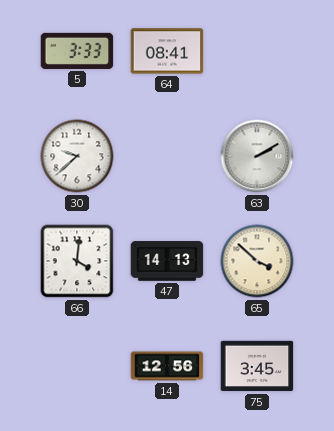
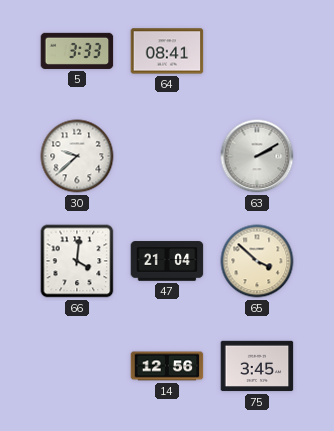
47: 14:13 -> 21:04 (167, 261)
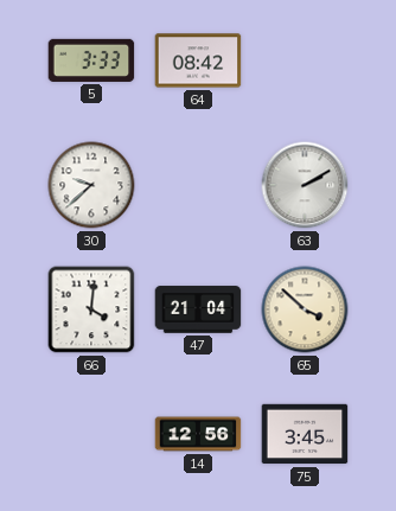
64: 08:41 -> 08:42 (198, 60)
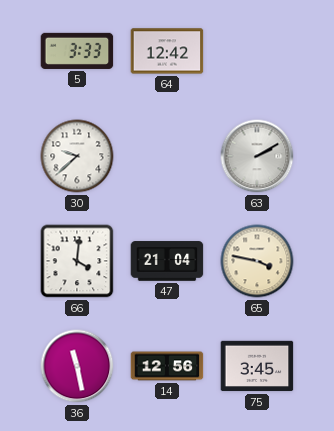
64: 08:42 -> 12:42 (167, 51)
65: 3:52 -> 3:47 (257, 261)
36: none -> 11:28 (77, 366)
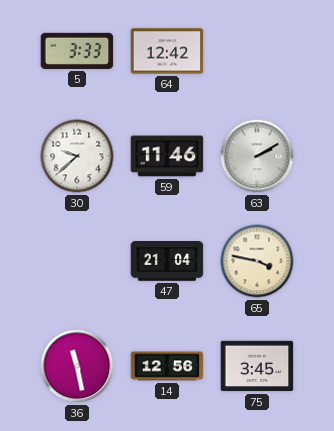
59: none -> 11:46 (167, 156)
66: 4:01 -> none (77, 261)
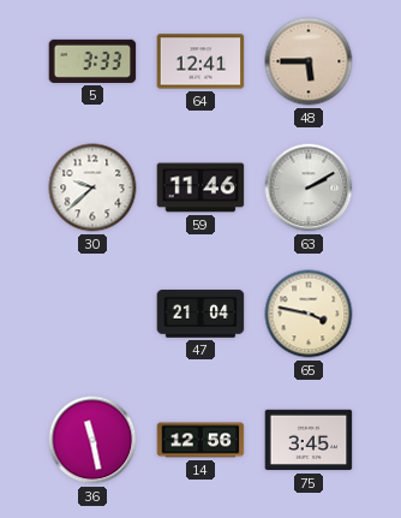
64: 12:42 -> 12:41 (200, 61)
48: none -> 5:45 (309, 61)
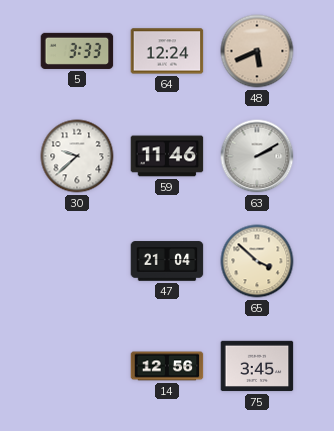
64: 12:41 -> 12:24 (167, 51)
48: 5:45 -> 5:41 (257, 51)
65: 3:47 -> 3:52 (257, 261)
36: 11:28 -> none (92, 440)
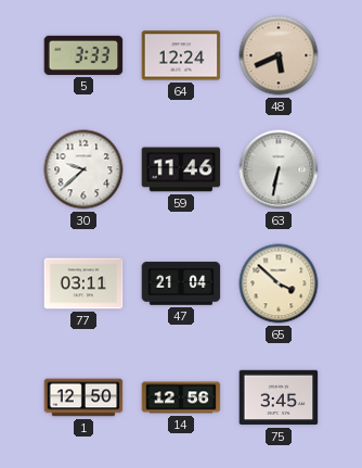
63: 2:10 -> 6:32 (279, 169)
77: none -> 03:11 (83, 283)
1: none -> 12:50 (83, 397)
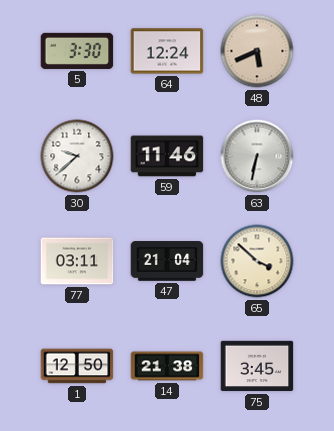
5: 3:33 -> 3:30 (77, 51)
14: 12:56 -> 21:38 (167, 366)
